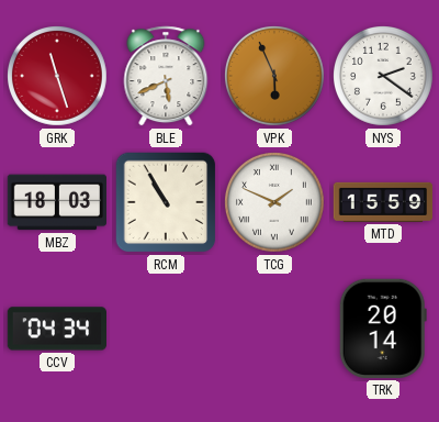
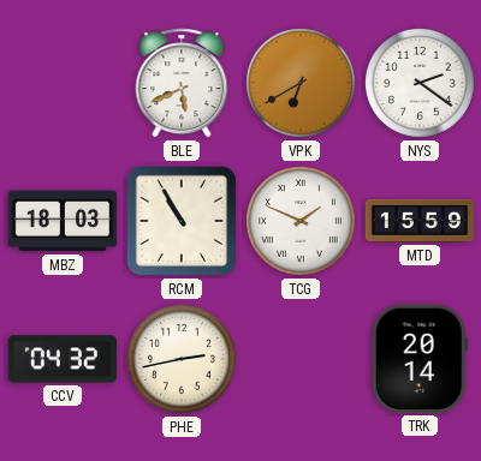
GRK: 11:27 -> none (58, 77)
VPK: 5:56 -> 6:40 (302, 84)
CCV: 04:34 -> 04:32 (61, 359)
PHE: none -> 2:43 (183, 360)
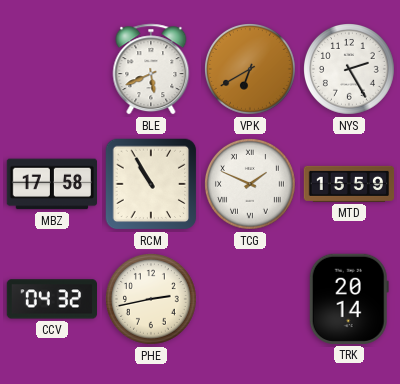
NYS: 2:21 -> 2:25 (350, 70)
MBZ: 18:03 -> 17:58 (51, 184)
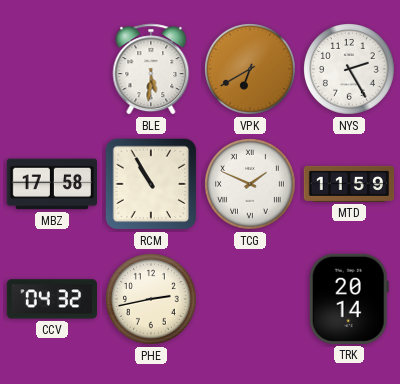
BLE: 5:41 -> 5:31 (151, 69)
MTD: 15:59 -> 11:59 (349, 184)
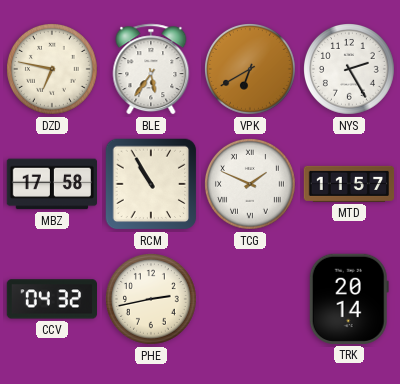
DZD: none -> 6:47 (53, 70)
BLE: 5:31 -> 5:36 (151, 69)
MTD: 11:59 -> 11:57 (349, 184)
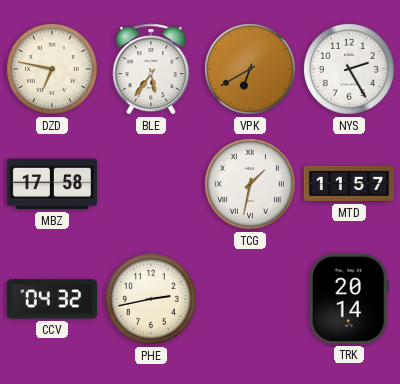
RCM: 10:55 -> none (151, 184)
TCG: 1:49 -> 1:32 (251, 185)
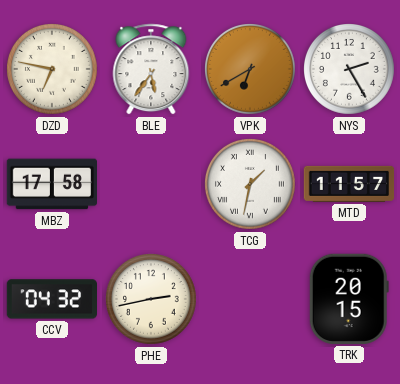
TRK: 20:14 -> 20:15 (349, 299)
